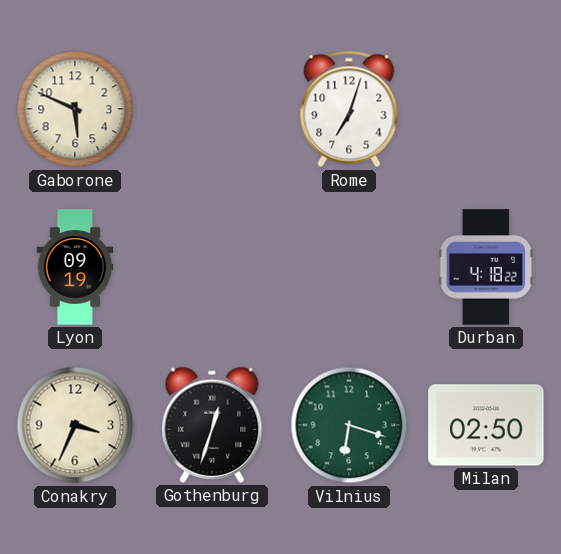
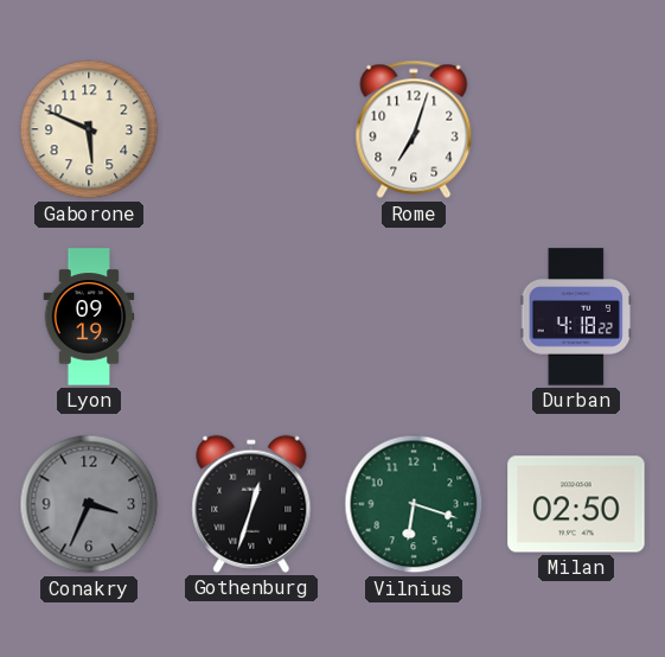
Conakry dial: cream -> grey (89, 504)
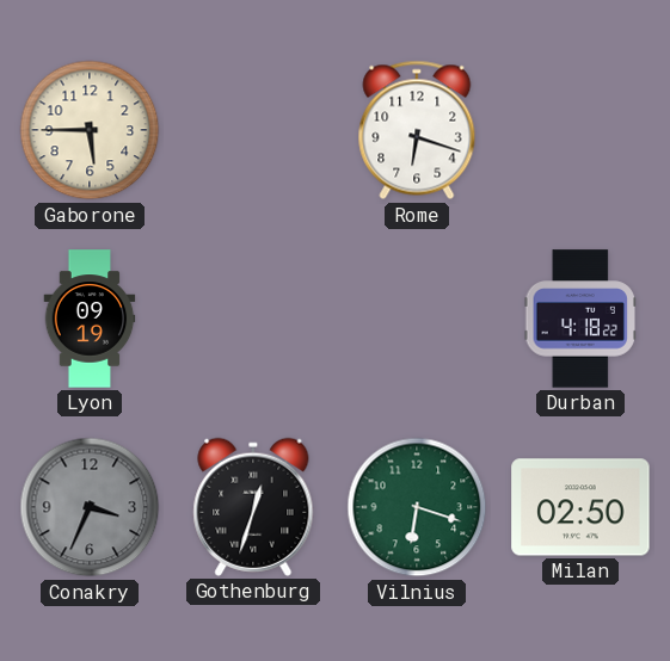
Gaborone: 5:49 -> 5:45 (90, 130)
Rome: 7:03 -> 6:18 (417, 130)
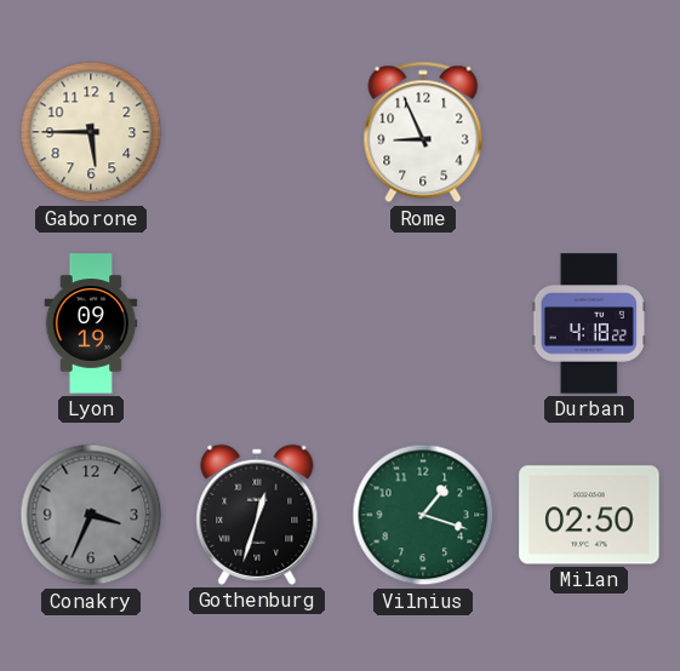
Rome: 6:18 -> 8:56 (423, 132)
Vilnius: 6:18 -> 1:18 (423, 515)
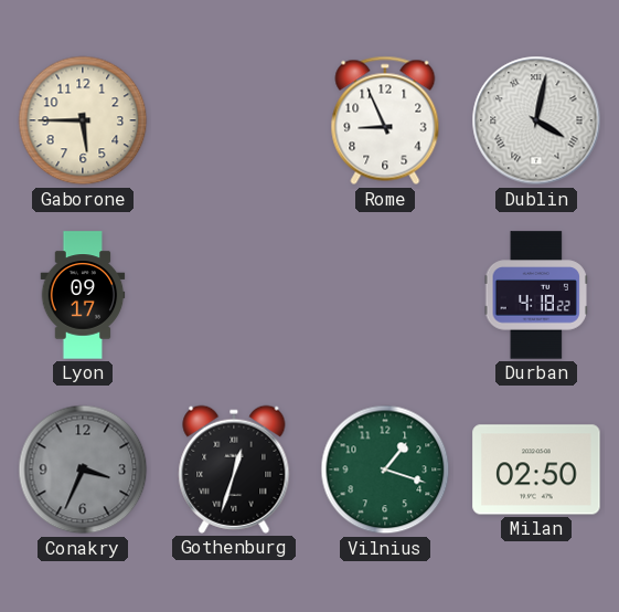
Dublin: none -> 4:02 (536, 120)
Lyon: 09:19 -> 09:17 (83, 295)
